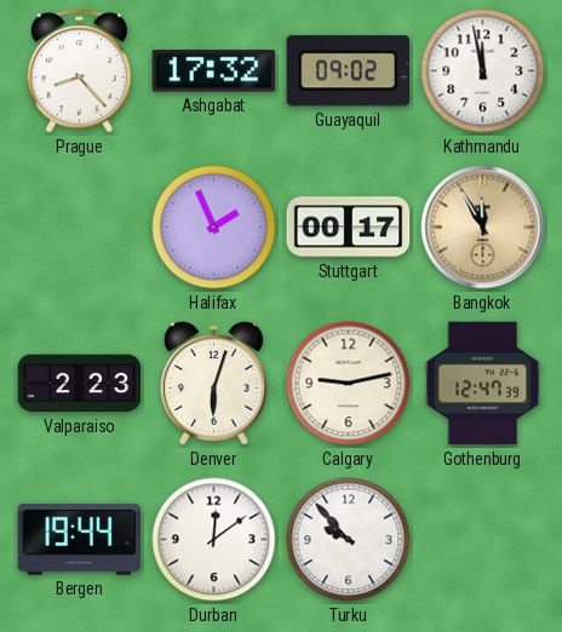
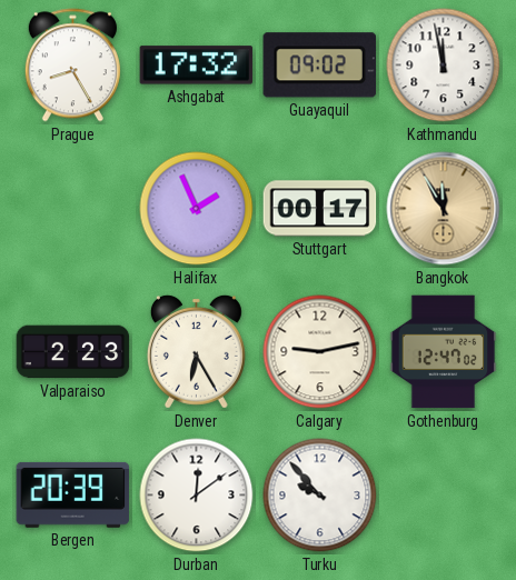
Prague: 8:23 -> 8:25 (72, 66)
Denver: 6:03 -> 6:25 (196, 351)
Gothenburg: 12:47:39 -> 12:47:02 (444, 352)
Bergen: 19:44 -> 20:39 (73, 494)
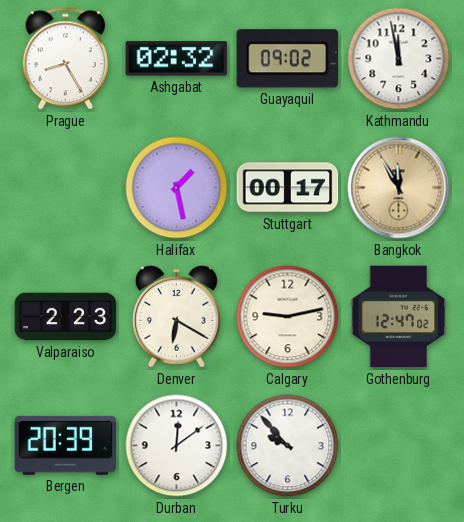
Ashgabat: 17:32 -> 02:32 (177, 59)
Halifax: 1:56 -> 1:28 (177, 188)
Denver: 6:25 -> 6:20 (176, 316)
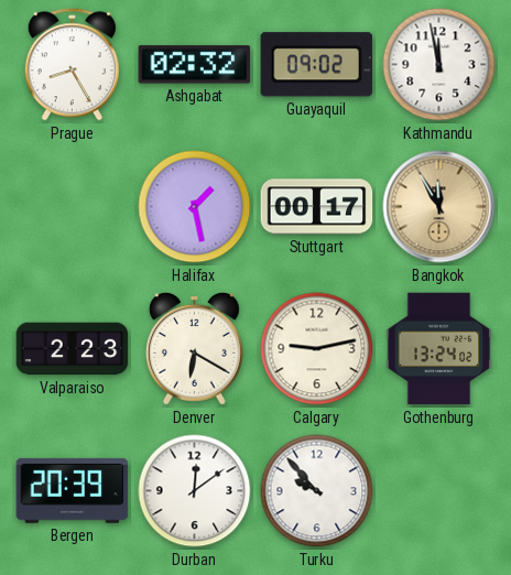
Gothenburg: 12:47 -> 13:24 (439, 349)
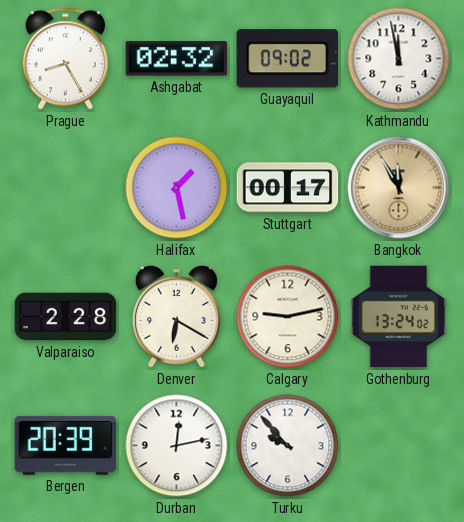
Valparaiso: 2:23 -> 2:28 (66, 317)
Durban: 12:09 -> 12:13 (177, 446)
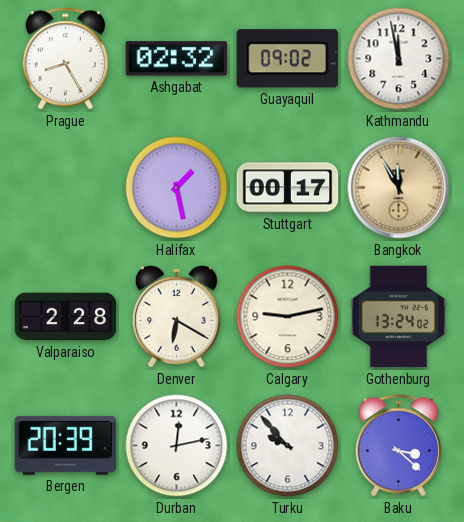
Baku: none -> 3:22 (398, 446)
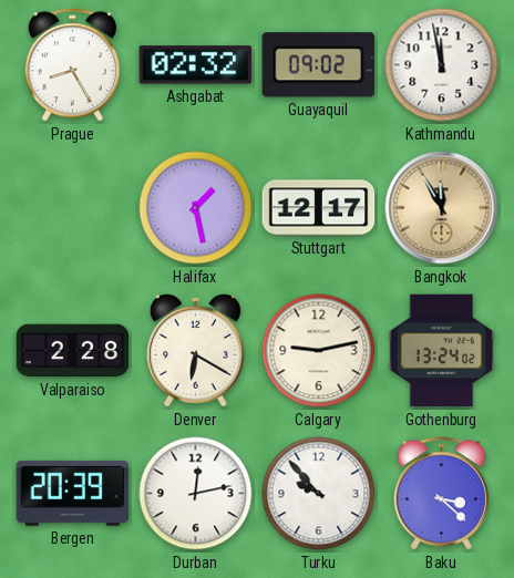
Stuttgart: 00:17 -> 12:17 (319, 208)
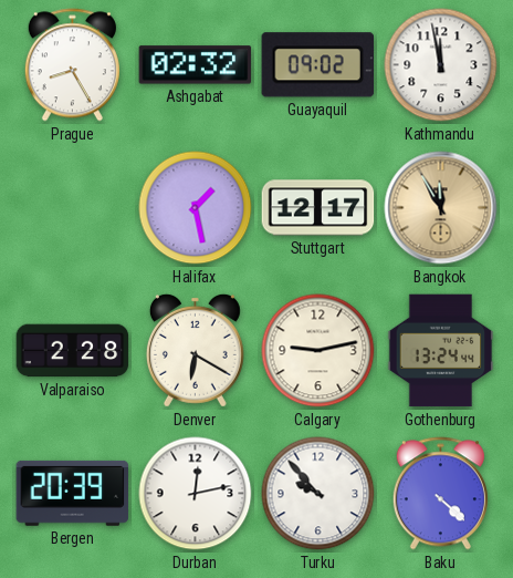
Gothenburg: 13:24:02 -> 13:24:44 (441, 351)
Baku: 3:22 -> 4:22 (440, 494)
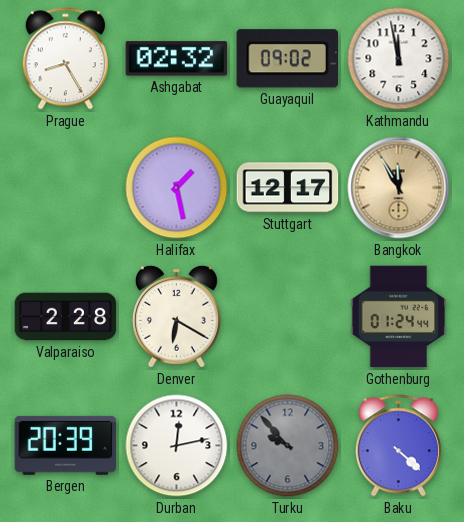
Calgary: 9:13 -> none (318, 351)
Gothenburg: 13:24 -> 01:24 (399, 317)
Turku dial: white -> grey (288, 446)
